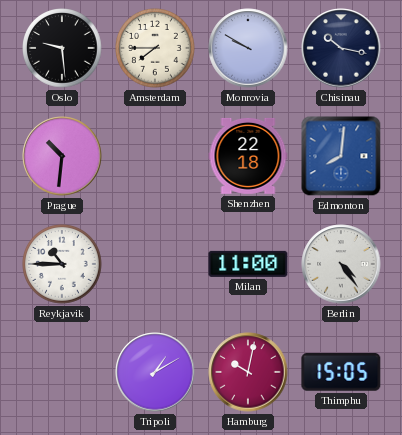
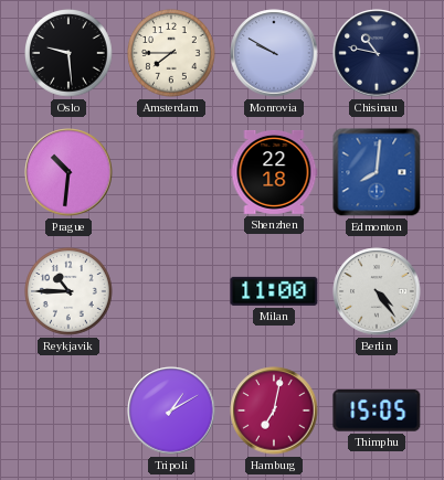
Chisinau: 10:17 -> 10:47 (377, 53)
Hamburg: 10:02 -> 7:02 (274, 410)
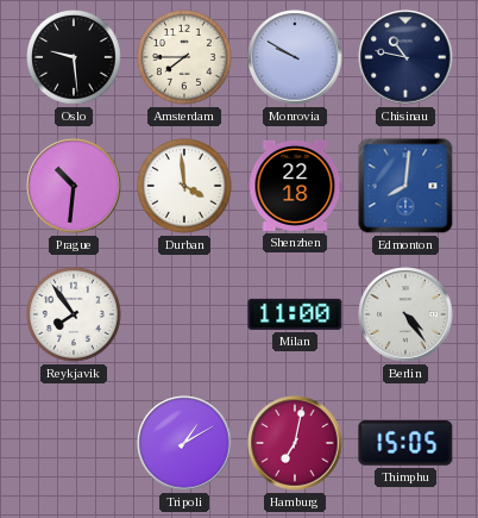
Durban: none -> 3:59 (185, 187)
Reykjavik: 10:45 -> 7:54 (75, 316)
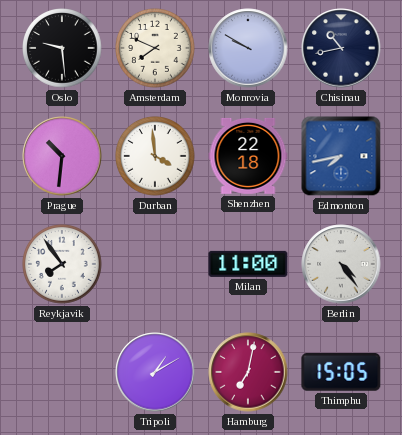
Amsterdam: 7:45 -> 7:49 (156, 49)
Chisinau: 10:47 -> 10:43 (341, 48)
Edmonton: 8:01 -> 7:43 (341, 156)
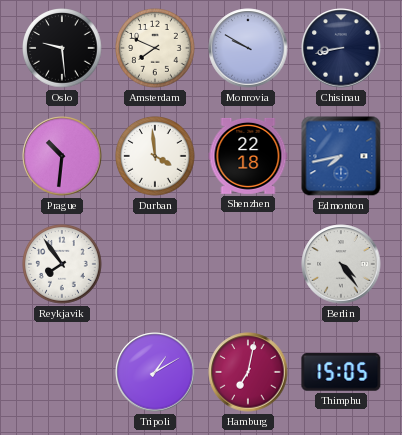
Chisinau: 10:43 -> 8:43 (341, 48)
Milan: 11:00 -> none (248, 264)
